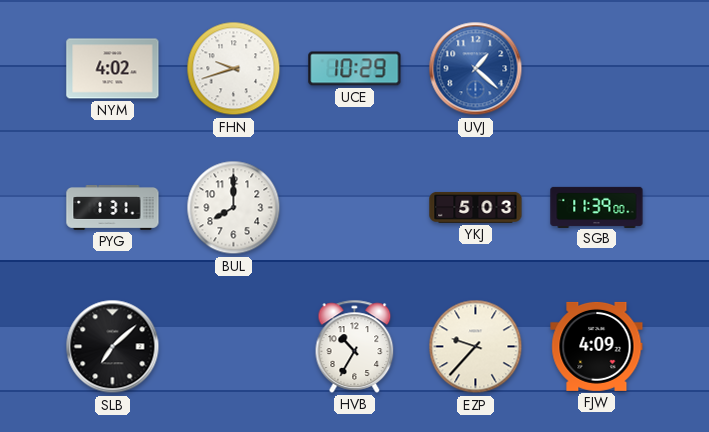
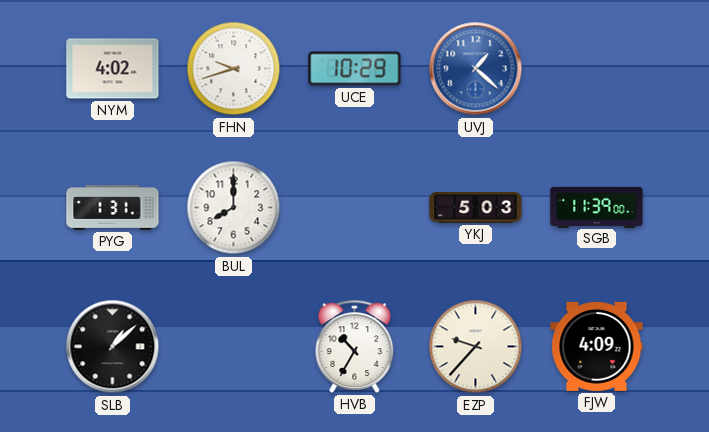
SLB: 7:08 -> 1:08 (113, 347)
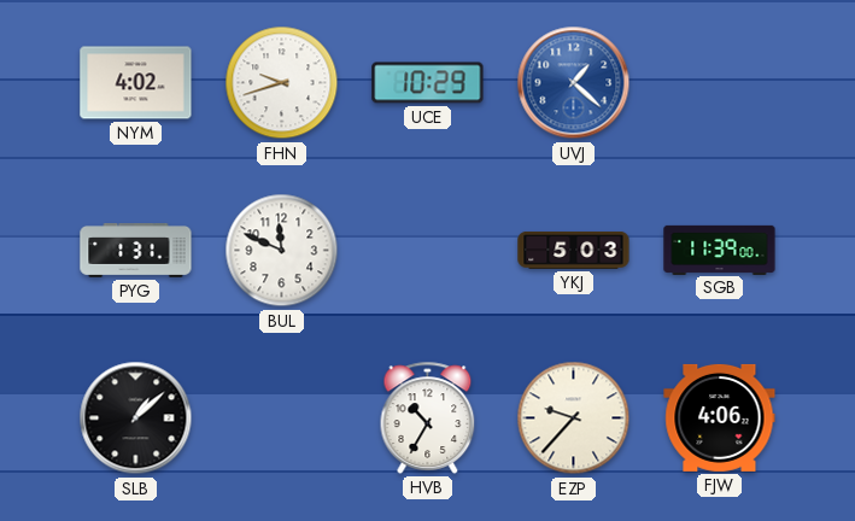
BUL: 8:00 -> 11:49 (282, 251)
FJW: 4:09 -> 4:06 (720, 417)
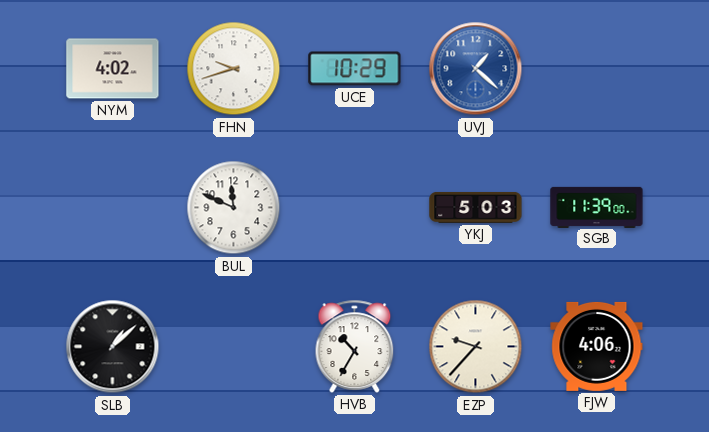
PYG: 1:31 -> none (136, 251)
